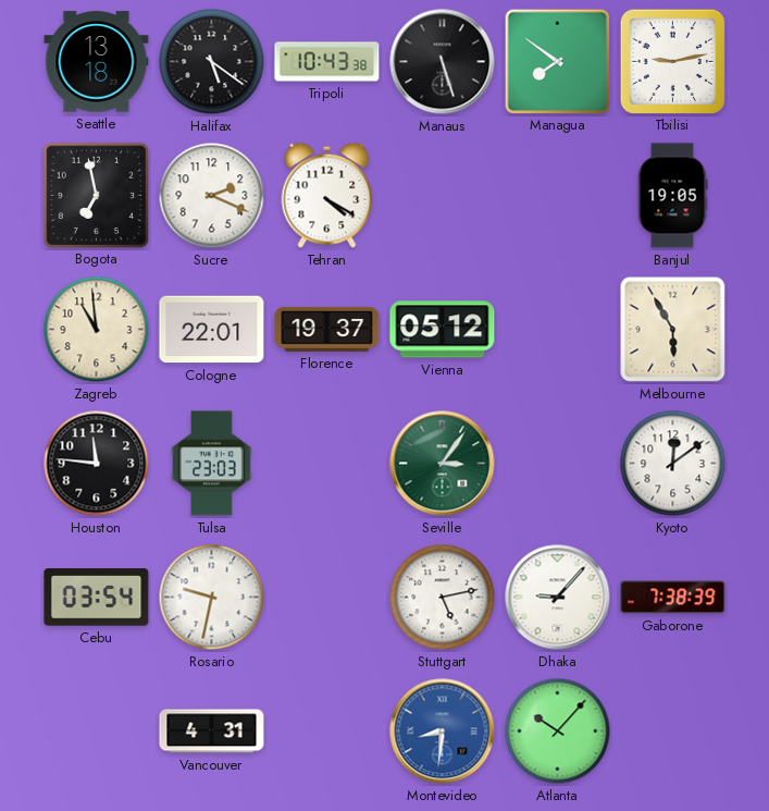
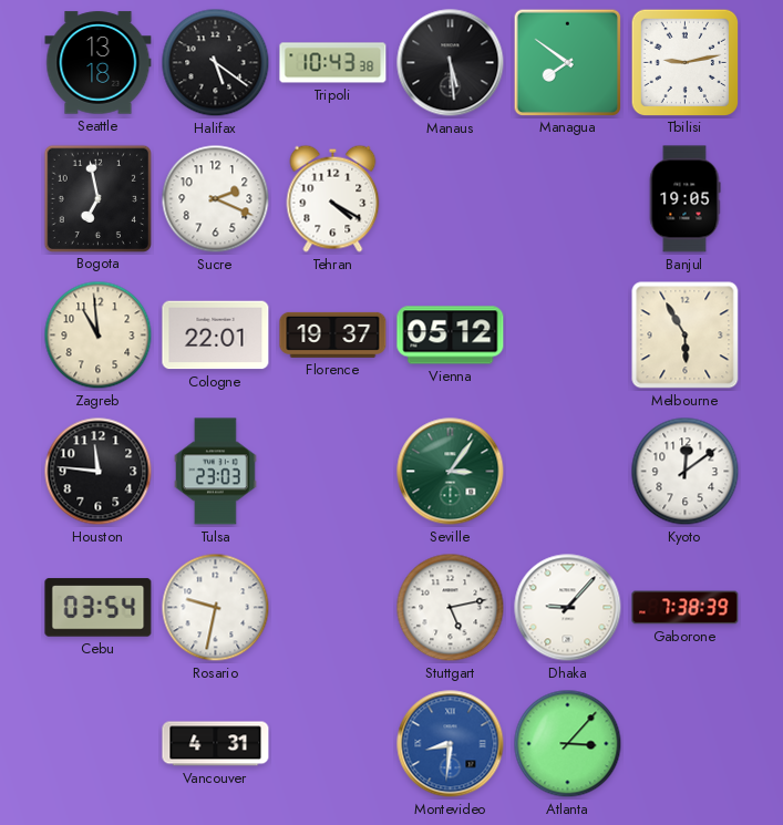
Manaus: 5:27 -> 5:29 (451, 63)
Atlanta: 10:07 -> 3:07 (568, 744)
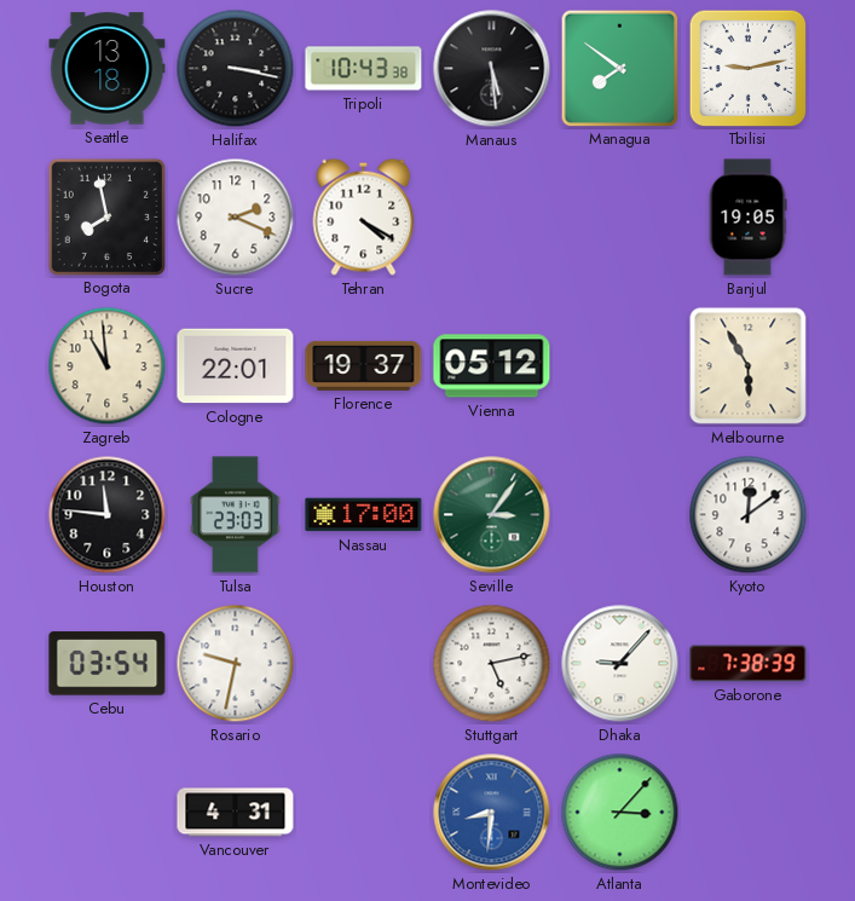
Halifax: 5:21 -> 3:17 (236, 69)
Bogota: 6:58 -> 7:58 (106, 216)
Nassau: none -> 17:00 (364, 515)
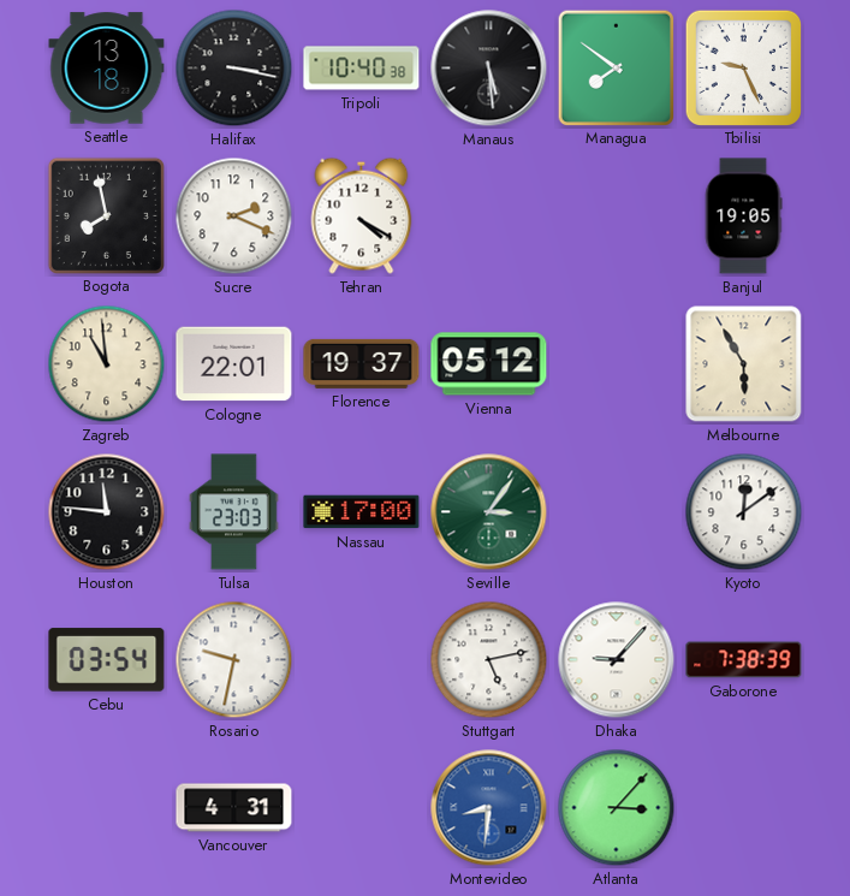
Tripoli: 10:43 -> 10:40 (362, 69)
Tbilisi: 9:13 -> 9:26 (743, 67)
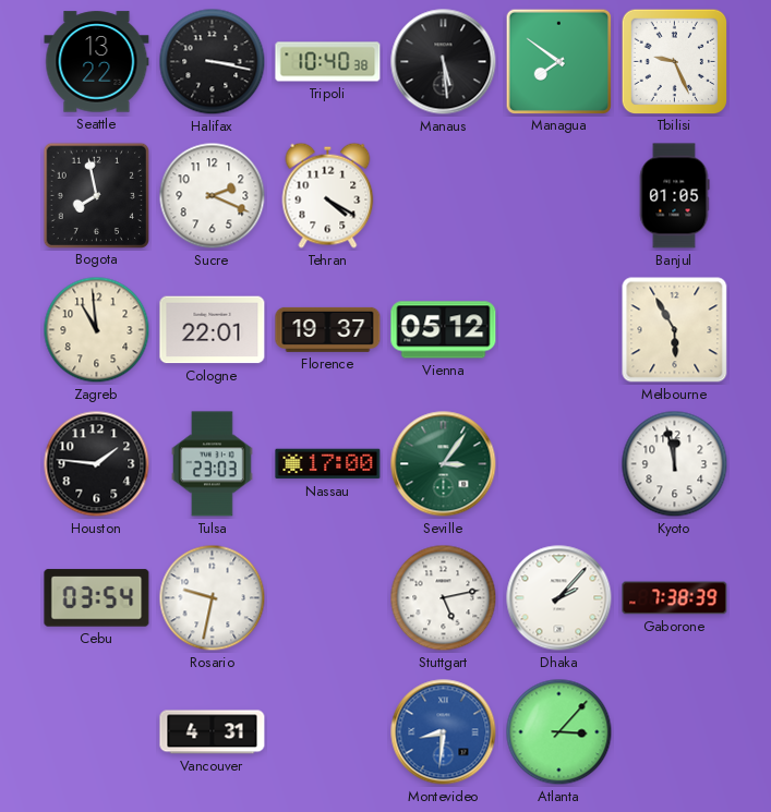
Seattle: 13:18 -> 13:22 (97, 62)
Banjul: 19:05 -> 01:05 (674, 196)
Houston: 11:46 -> 1:46 (97, 464)
Kyoto: 12:09 -> 11:58 (675, 464)
Dhaka: 9:07 -> 2:07 (559, 598)
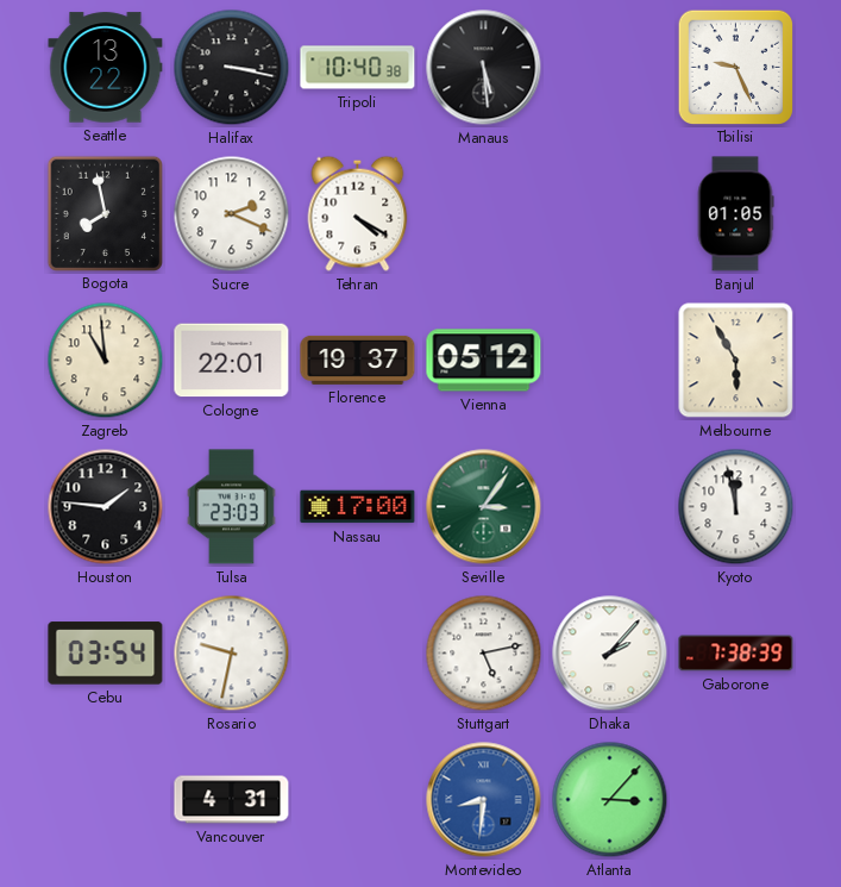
Managua: 7:51 -> none (559, 61)
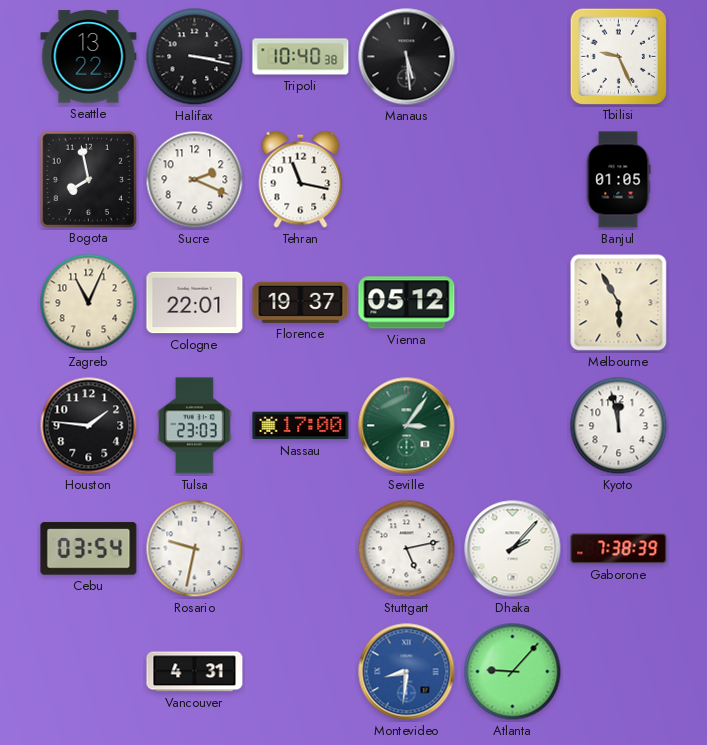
Tehran: 4:20 -> 11:17 (301, 179)
Zagreb: 10:59 -> 11:04 (89, 303)
Atlanta: 3:07 -> 9:07 (513, 672)
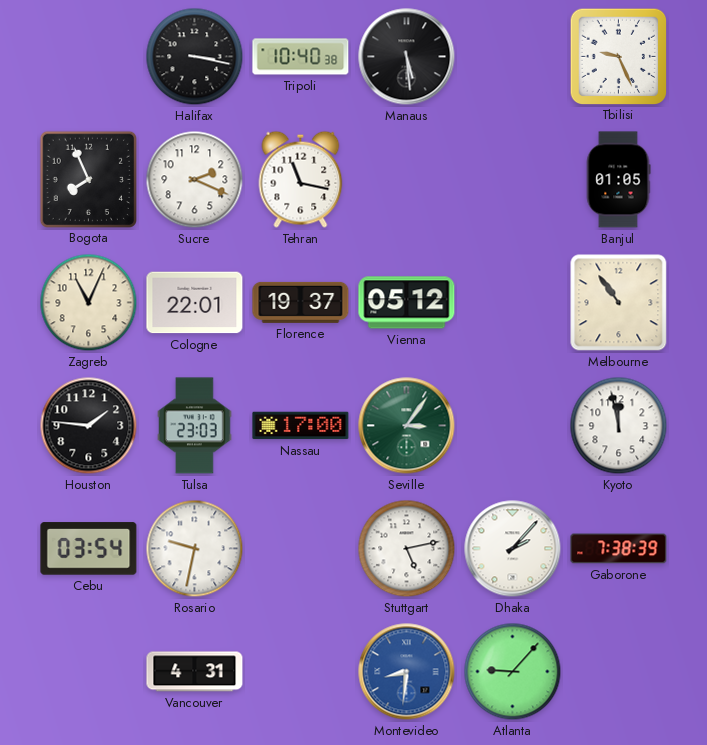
Seattle: 13:22 -> none (89, 57)
Bogota: 7:58 -> 7:56 (88, 179)
Melbourne: 5:55 -> 10:54 (619, 303)
